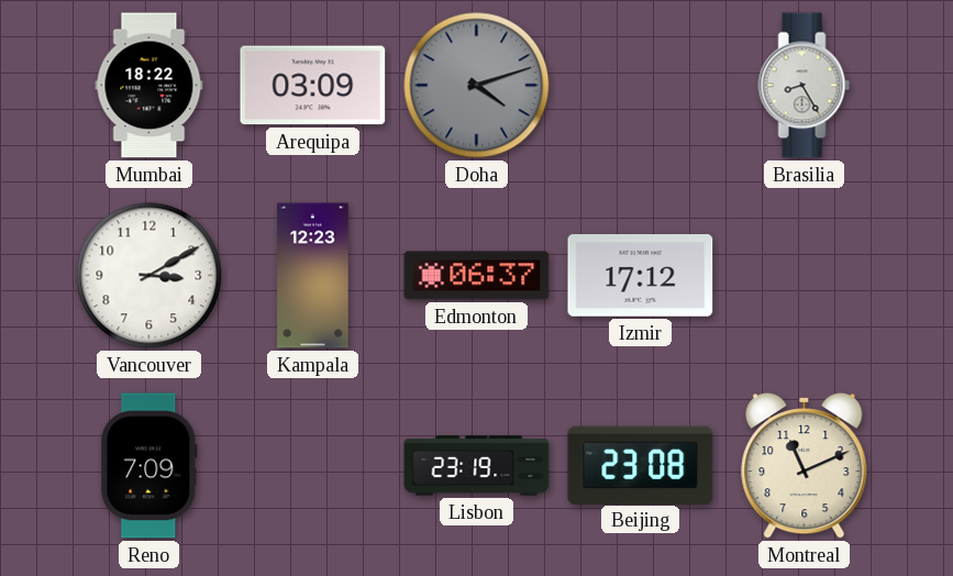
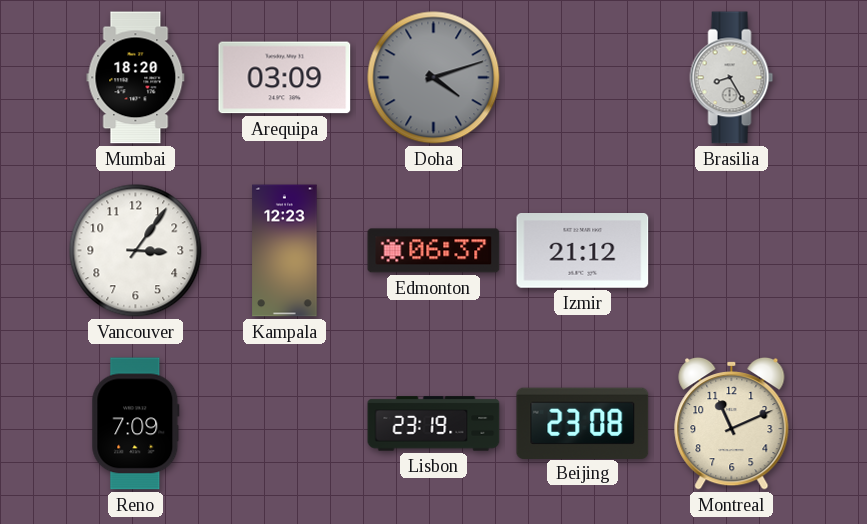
Mumbai: 18:22 -> 18:20 (136, 78)
Vancouver: 3:10 -> 3:06 (136, 251)
Izmir: 17:12 -> 21:12 (583, 251)
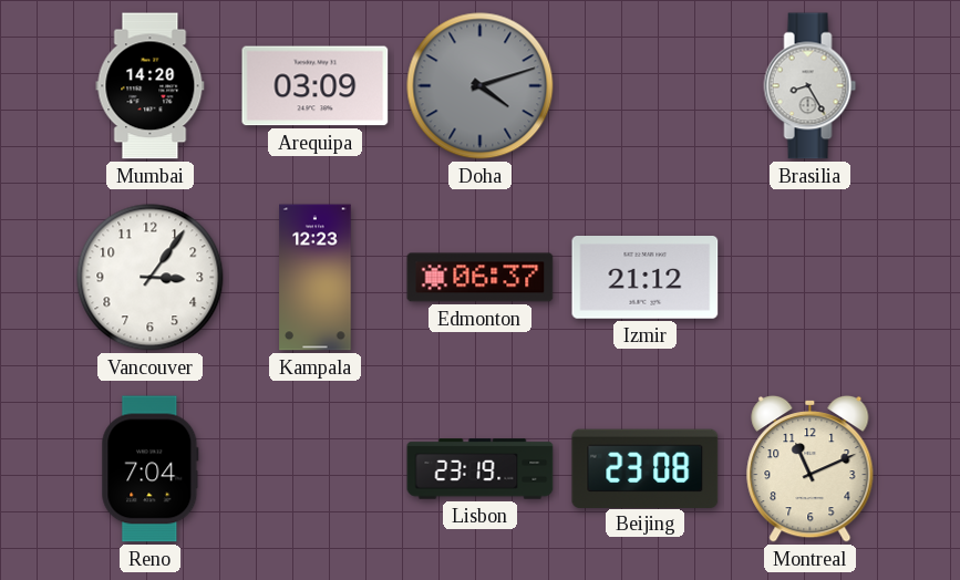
Mumbai: 18:20 -> 14:20 (151, 86)
Reno: 7:09 -> 7:04 (151, 469)
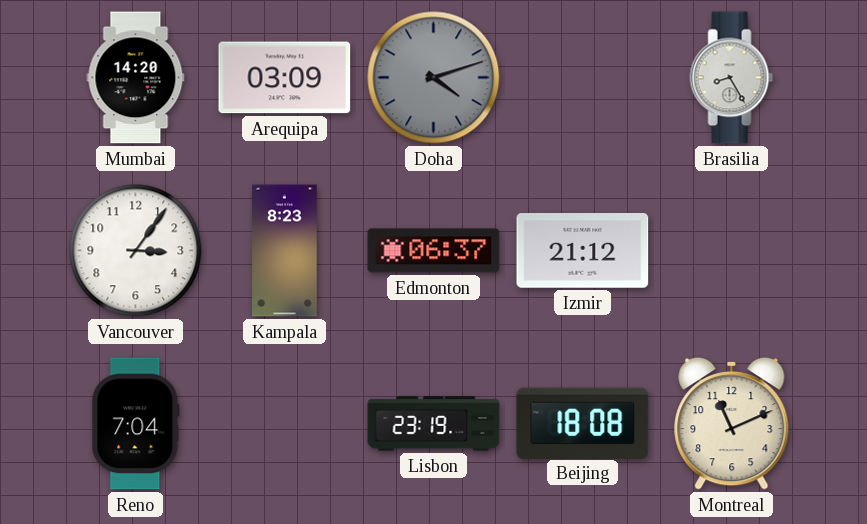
Kampala: 12:23 -> 8:23 (285, 251)
Beijing: 23:08 -> 18:08 (583, 423)
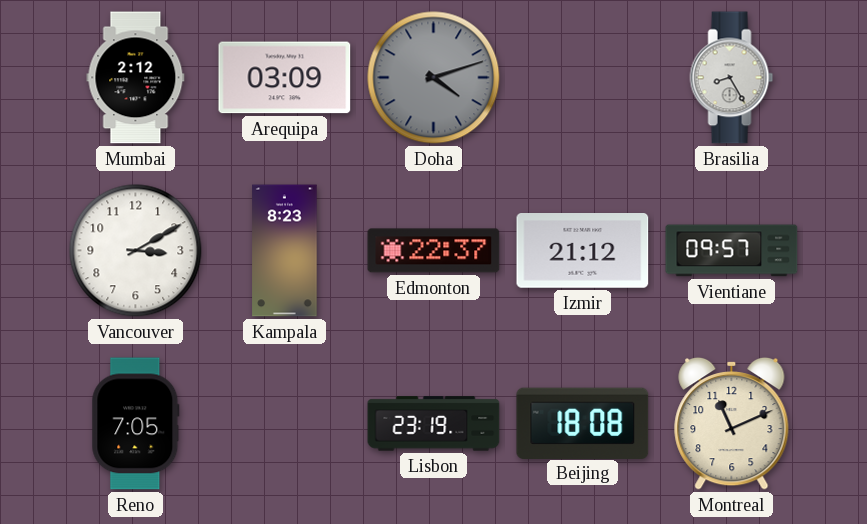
Mumbai: 14:20 -> 2:12 (136, 78)
Vancouver: 3:06 -> 3:10 (136, 251)
Edmonton: 06:37 -> 22:37 (434, 251)
Vientiane: none -> 09:57 (732, 251)
Reno: 7:04 -> 7:05 (136, 424)
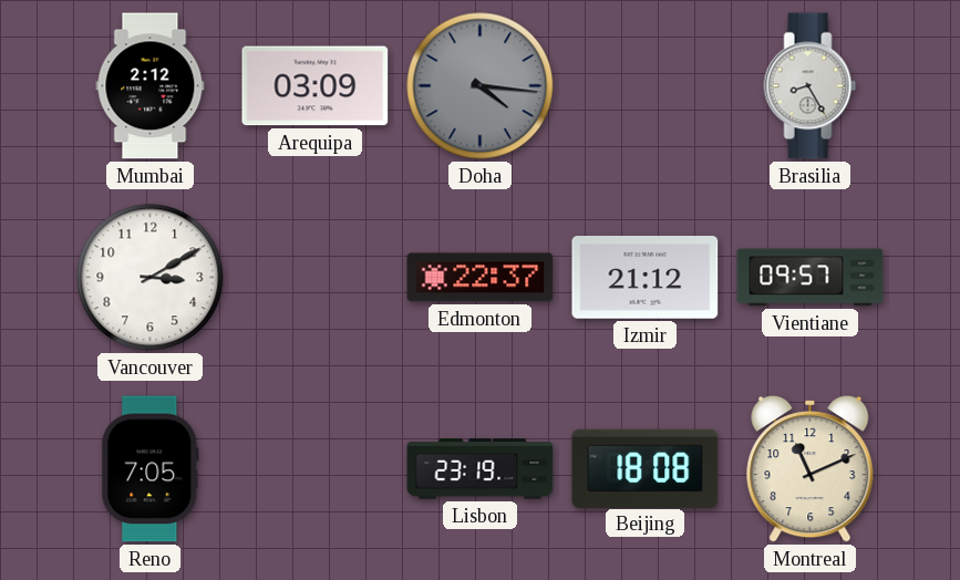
Doha: 4:12 -> 4:16 (481, 86)
Kampala: 8:23 -> none (285, 251)
